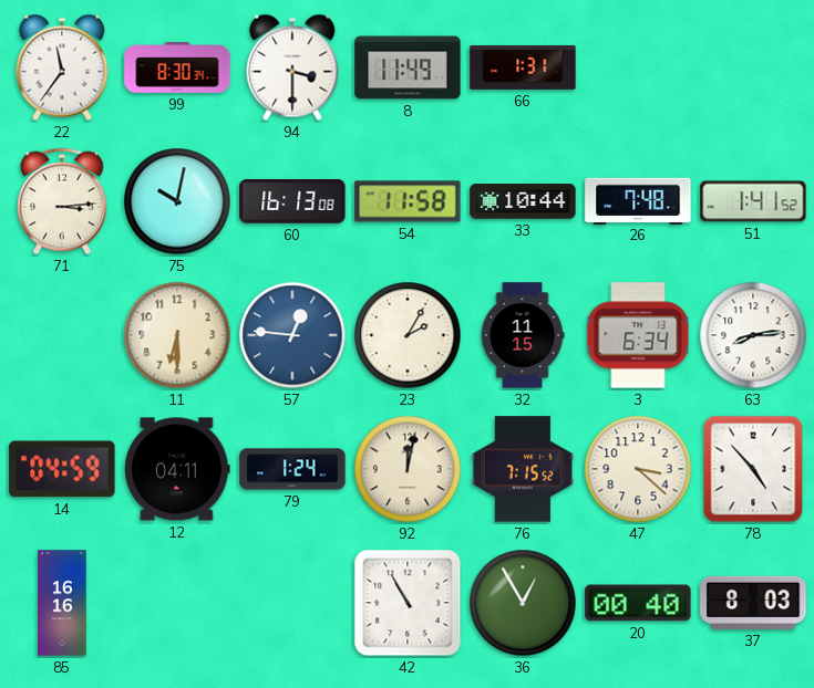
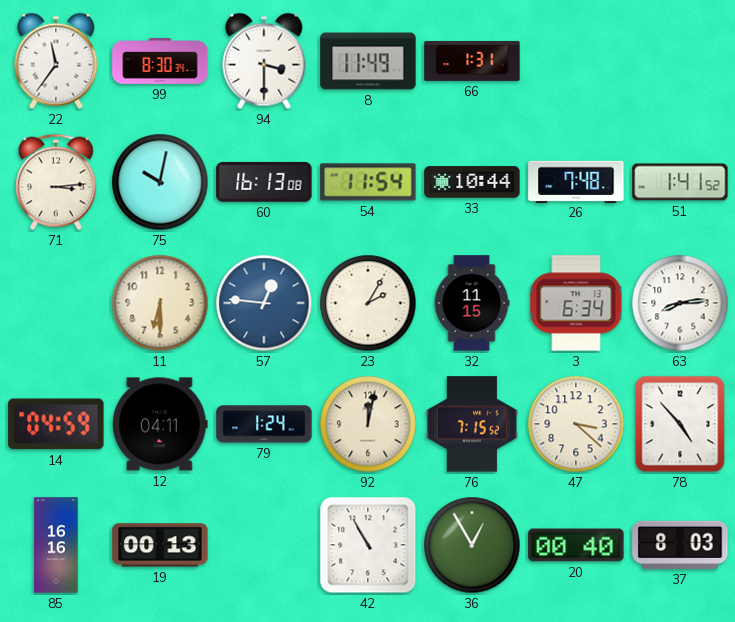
54: 11:58 -> 11:54 (368, 182)
19: none -> 00:13 (160, 545)
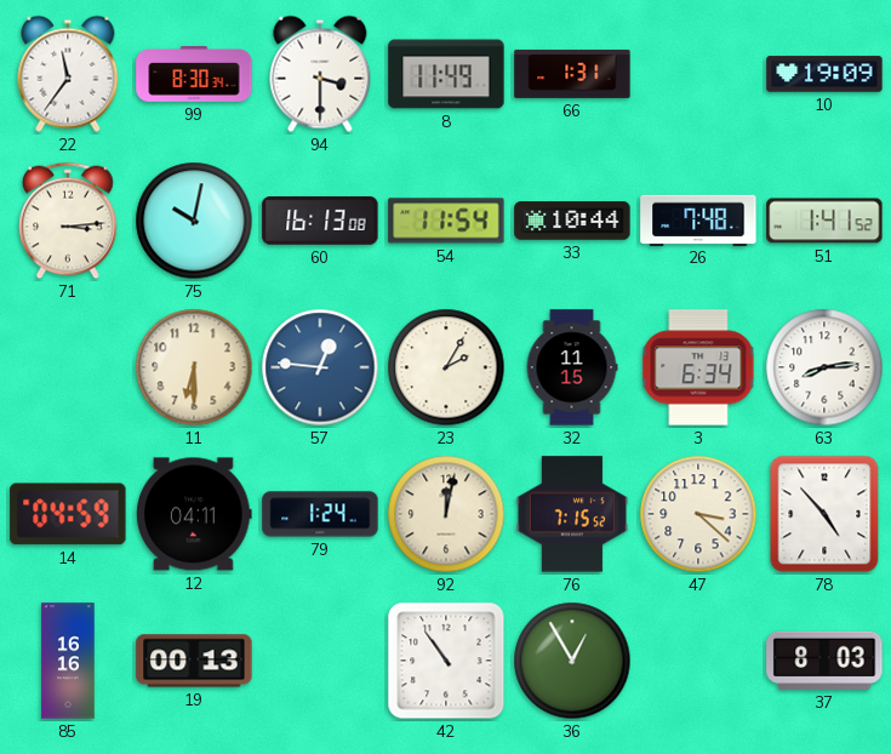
10: none -> 19:09 (824, 74)
42: 10:55 -> 10:54 (446, 661)
20: 00:40 -> none (576, 545)
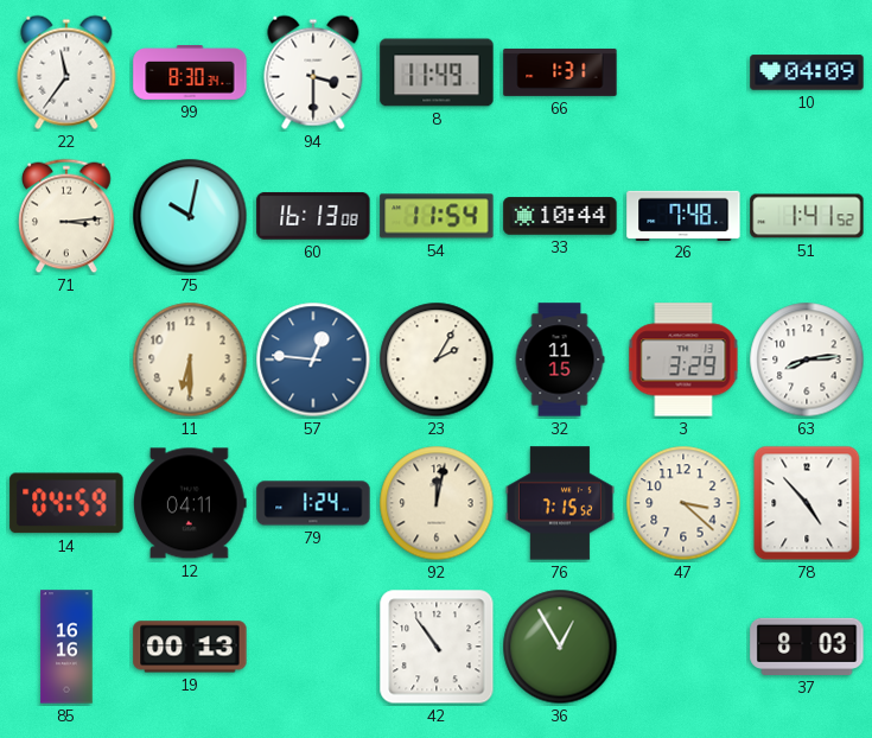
10: 19:09 -> 04:09 (807, 72)
3: 6:34 -> 3:29 (683, 360)
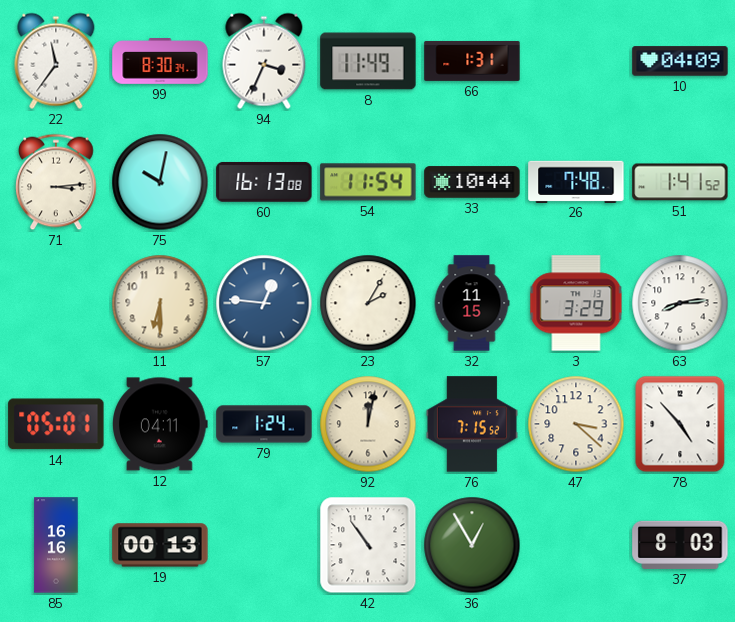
94: 3:30 -> 3:34 (264, 61)
14: 04:59 -> 05:01 (56, 424)
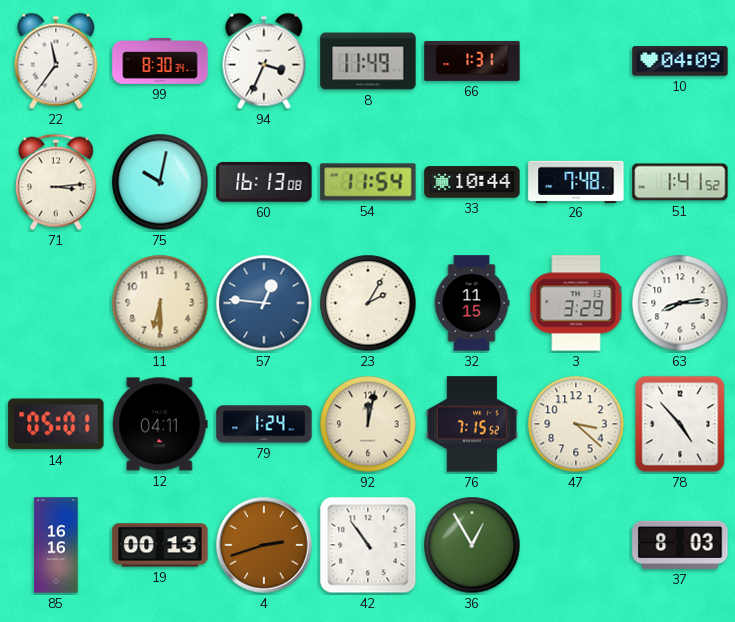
4: none -> 2:42 (264, 545)
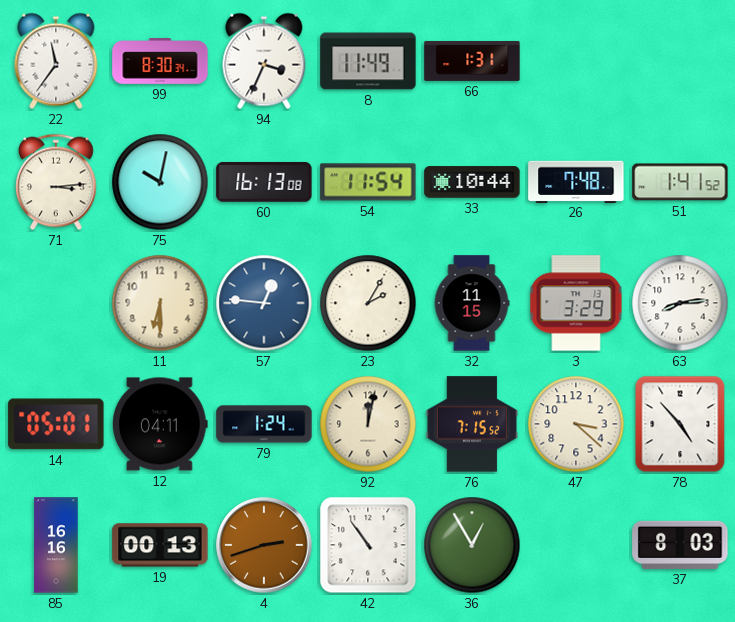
10: 04:09 -> none (680, 61)
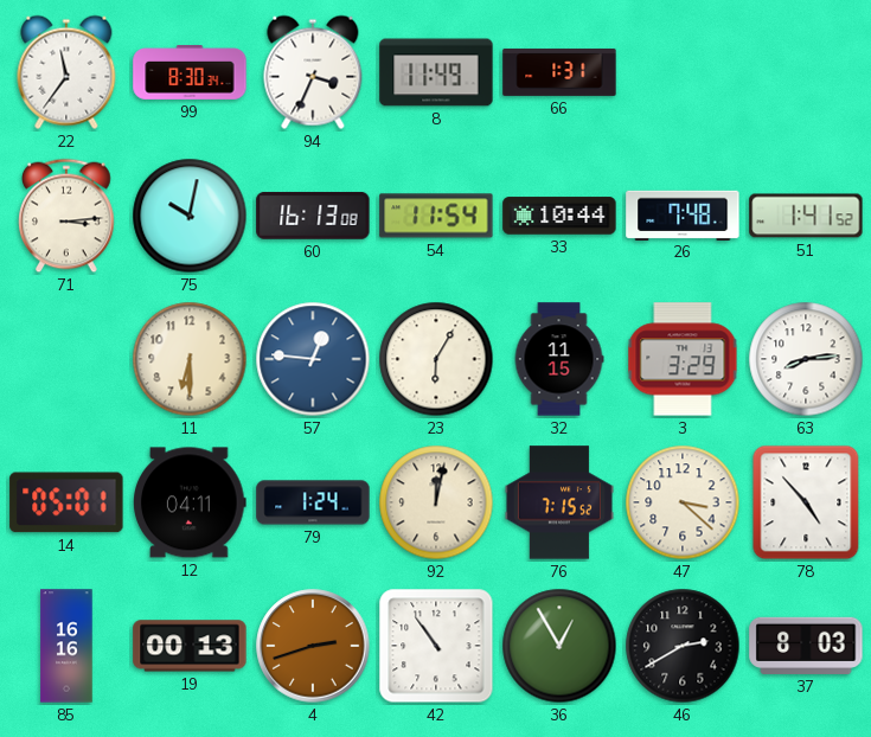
23: 2:05 -> 6:05 (436, 359)
46: none -> 2:40 (683, 646)
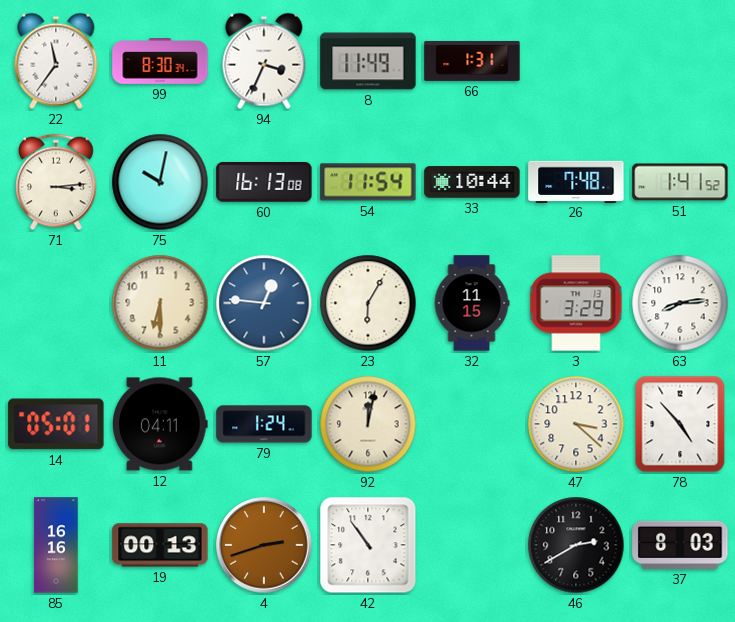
76: 7:15 -> none (559, 502)
36: 12:55 -> none (559, 646)
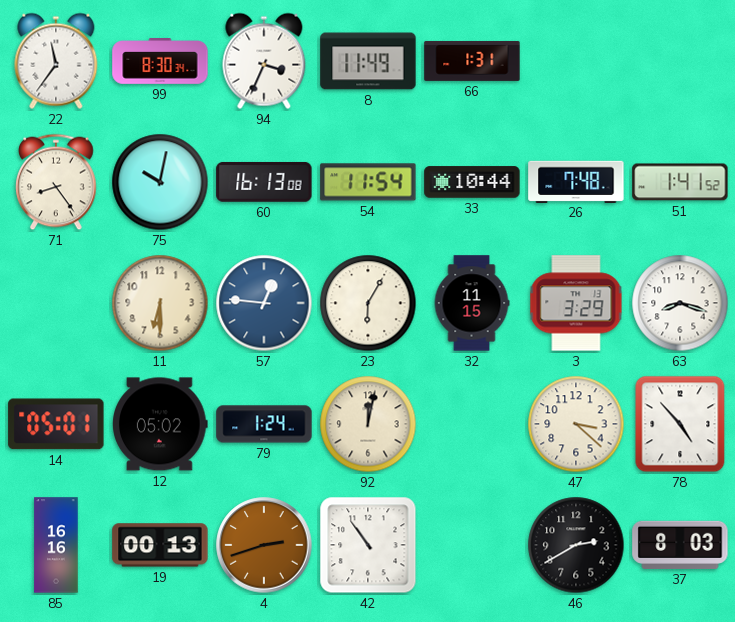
71: 3:14 -> 8:24 (56, 182)
63: 8:14 -> 8:18 (680, 303)
12: 04:11 -> 05:02 (160, 424)
